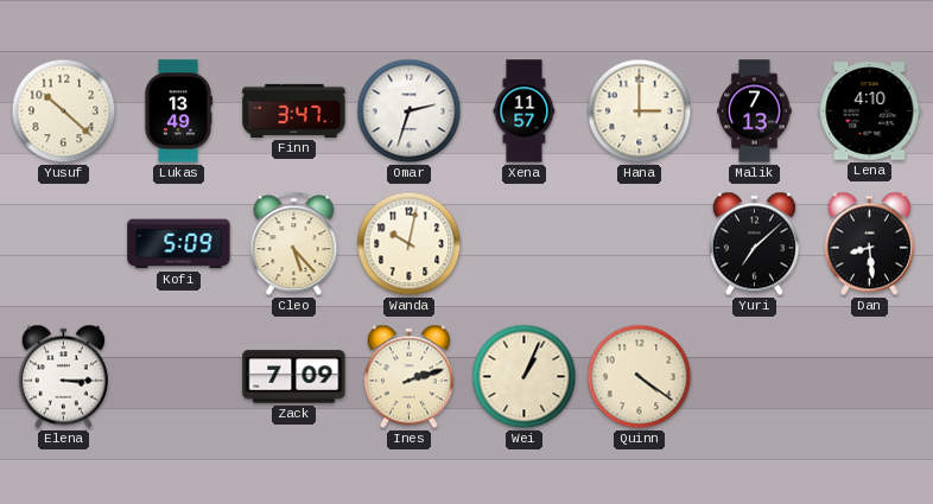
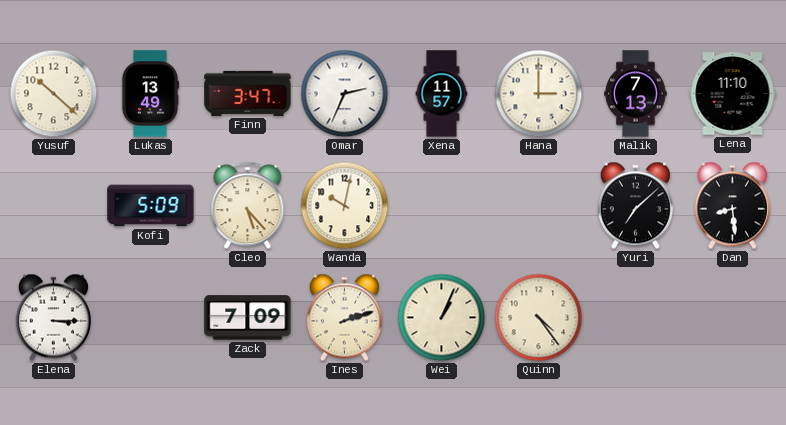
Omar: 2:33 -> 2:34 (345, 94)
Lena: 4:10 -> 11:10 (733, 94)
Quinn: 4:21 -> 4:24 (539, 318)
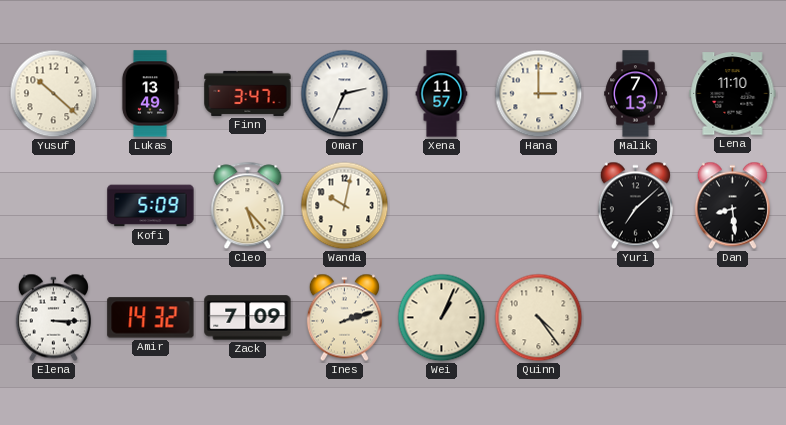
Amir: none -> 14:32 (151, 318)
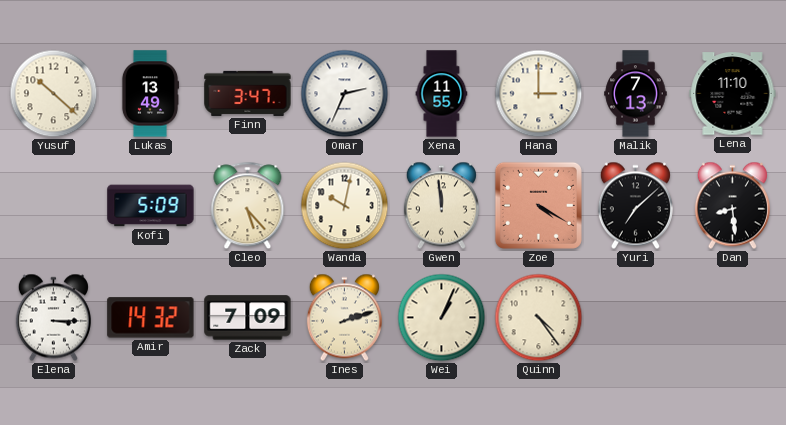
Xena: 11:57 -> 11:55 (442, 94)
Gwen: none -> 11:59 (441, 206)
Zoe: none -> 4:20 (538, 205)
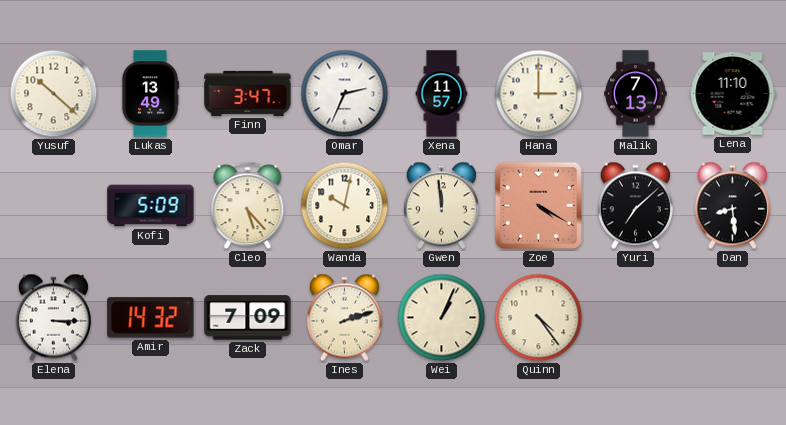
Xena: 11:55 -> 11:57 (442, 94)
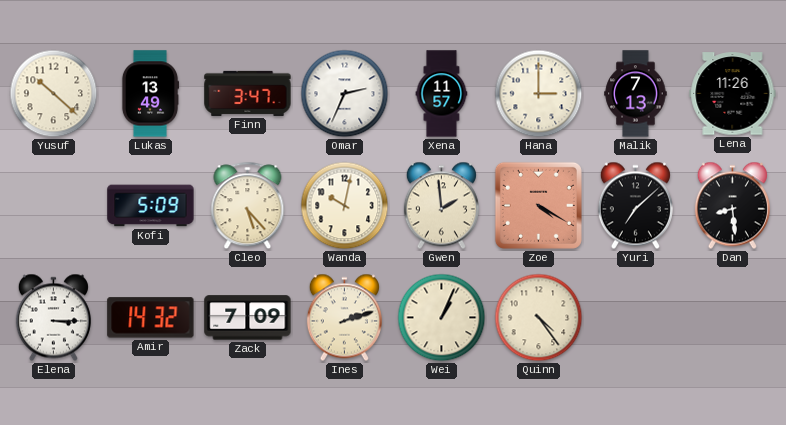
Lena: 11:10 -> 11:26 (733, 94)
Gwen: 11:59 -> 1:59 (441, 206)
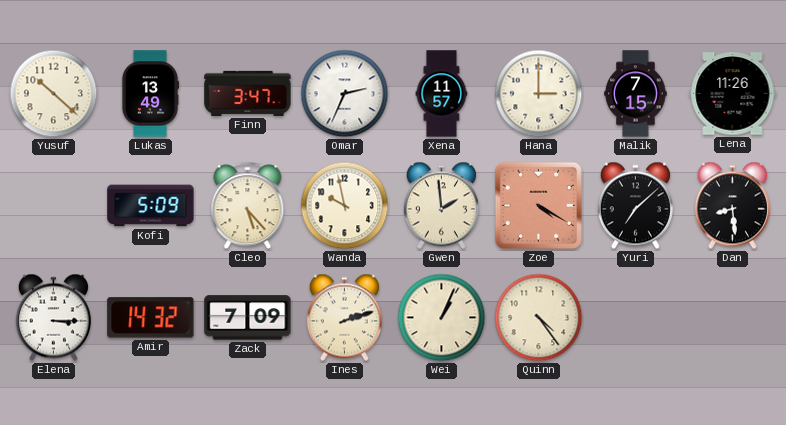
Malik: 7:13 -> 7:15 (636, 94)
Wanda: 10:02 -> 9:58 (345, 206)
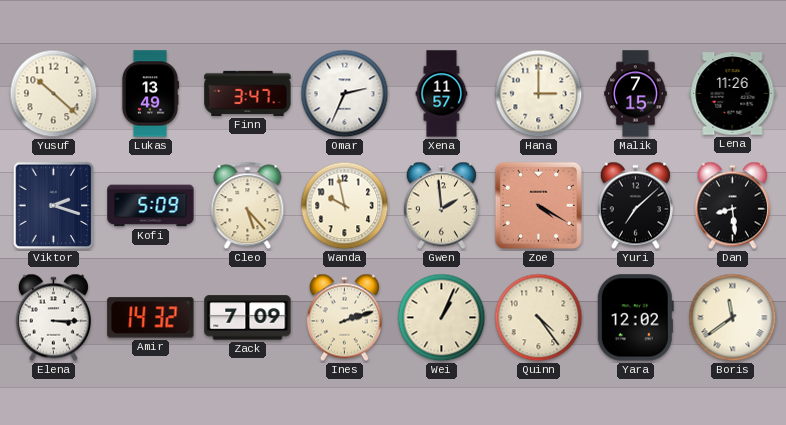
Viktor: none -> 2:18 (54, 206)
Yara: none -> 12:02 (635, 318)
Boris: none -> 11:39 (733, 318)
